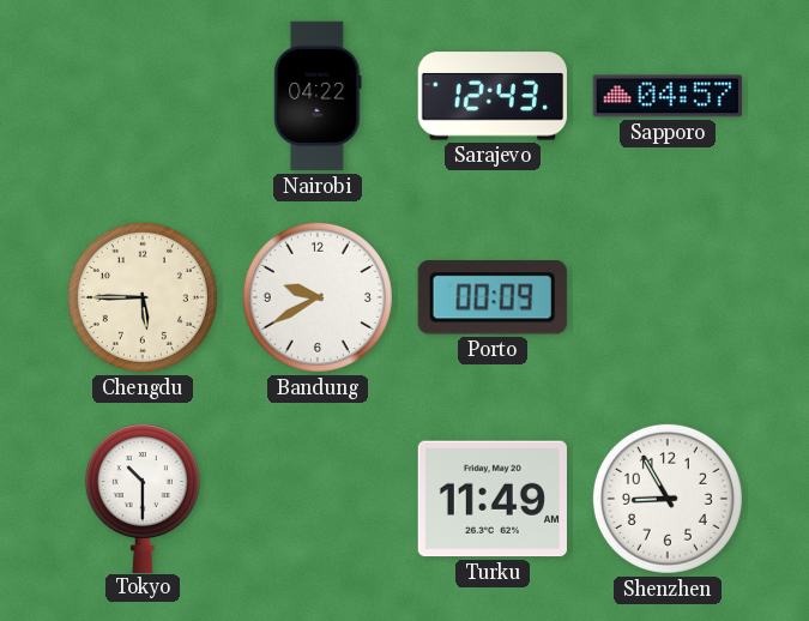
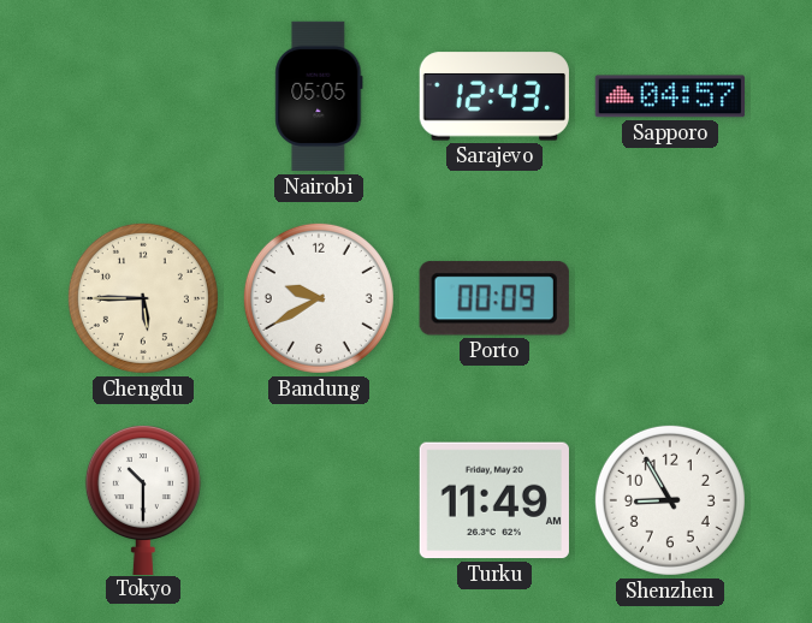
Nairobi: 04:22 -> 05:05 (319, 96)
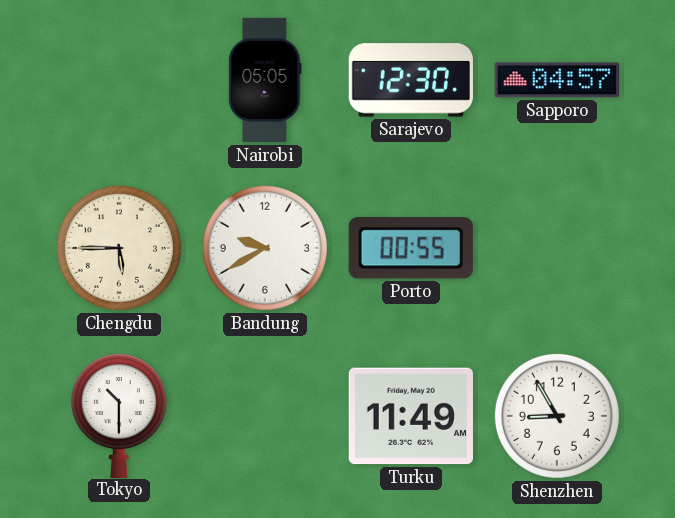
Sarajevo: 12:43 -> 12:30 (411, 80)
Porto: 00:09 -> 00:55 (411, 248)
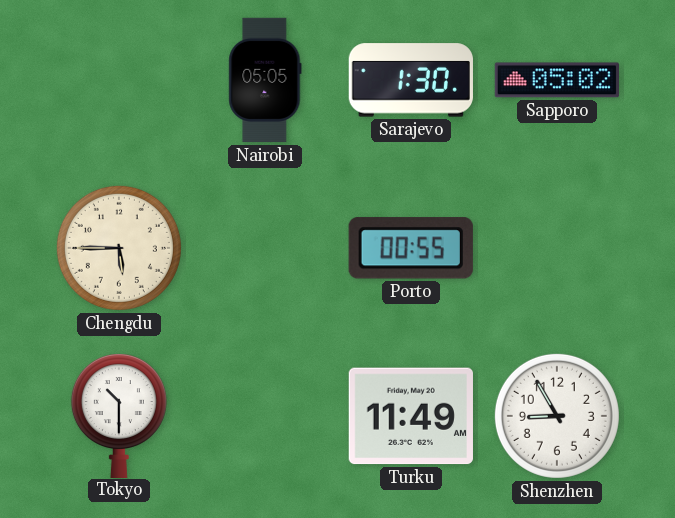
Sarajevo: 12:30 -> 1:30 (411, 80)
Sapporo: 04:57 -> 05:02 (556, 80)
Bandung: 9:40 -> none (265, 248)
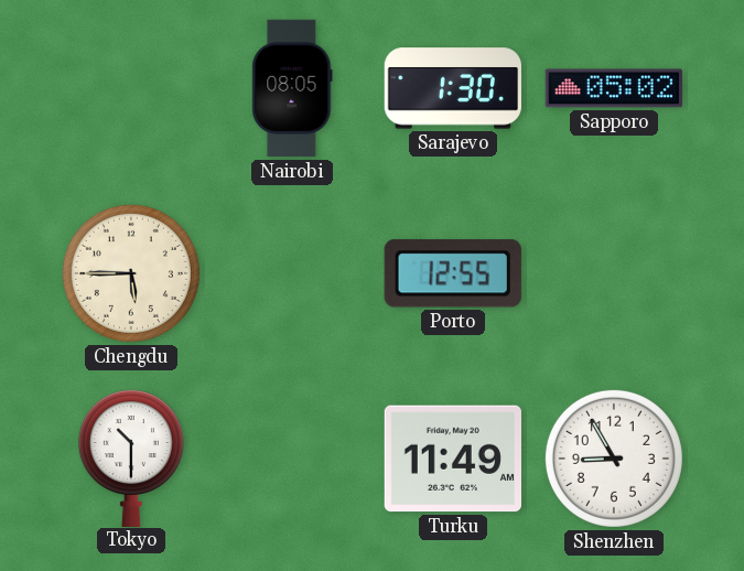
Nairobi: 05:05 -> 08:05 (292, 88)
Porto: 00:55 -> 12:55 (453, 273)
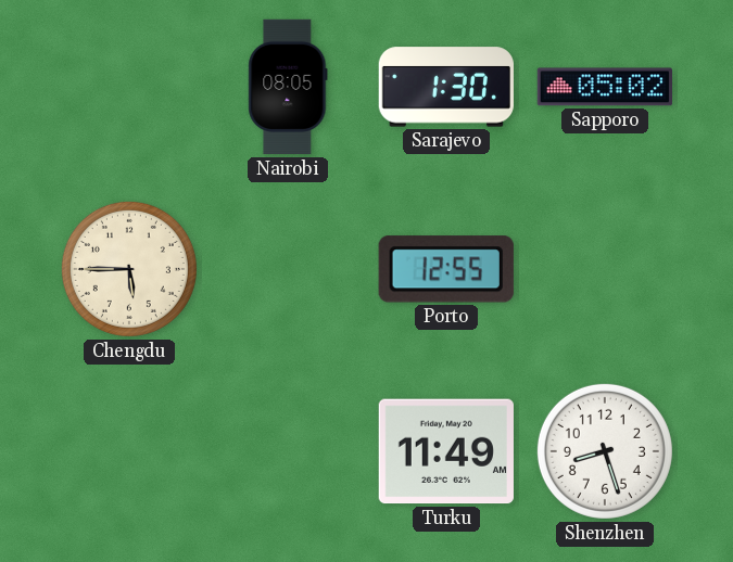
Tokyo: 10:30 -> none (131, 459)
Shenzhen: 8:55 -> 8:27 (605, 451)
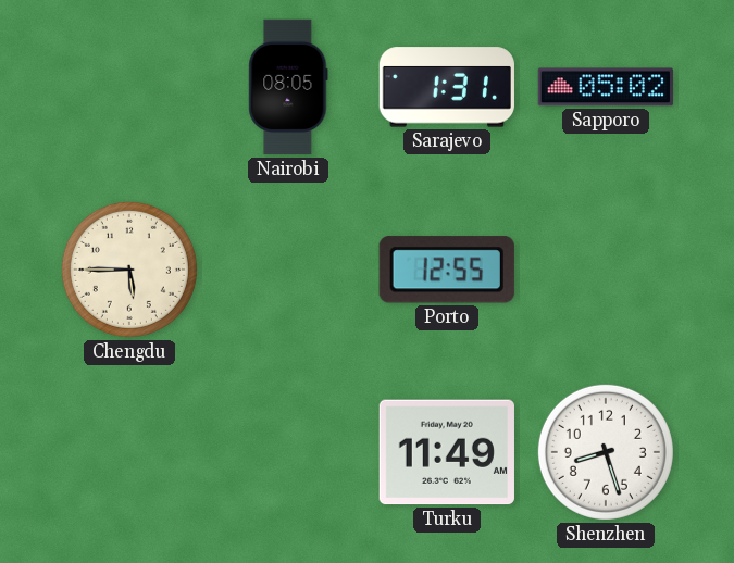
Sarajevo: 1:30 -> 1:31 (447, 87)
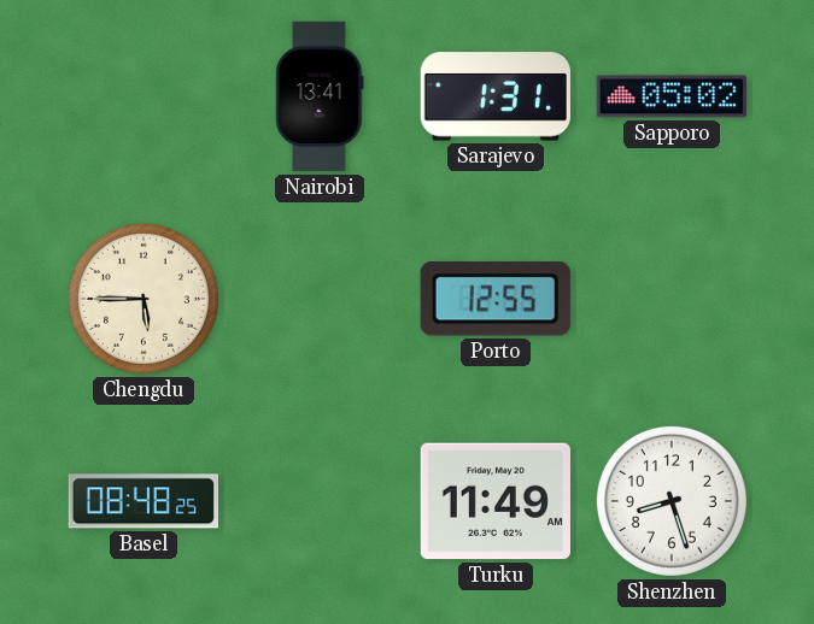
Nairobi: 08:05 -> 13:41 (320, 96)
Basel: none -> 08:48 (142, 501)
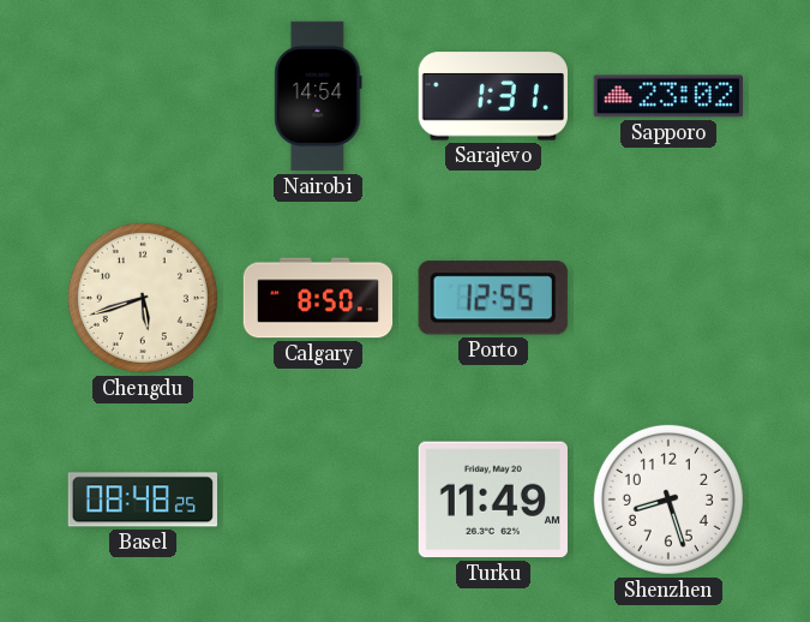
Nairobi: 13:41 -> 14:54 (318, 96)
Sapporo: 05:02 -> 23:02 (667, 96)
Chengdu: 5:45 -> 5:42 (143, 298)
Calgary: none -> 8:50 (318, 298)
